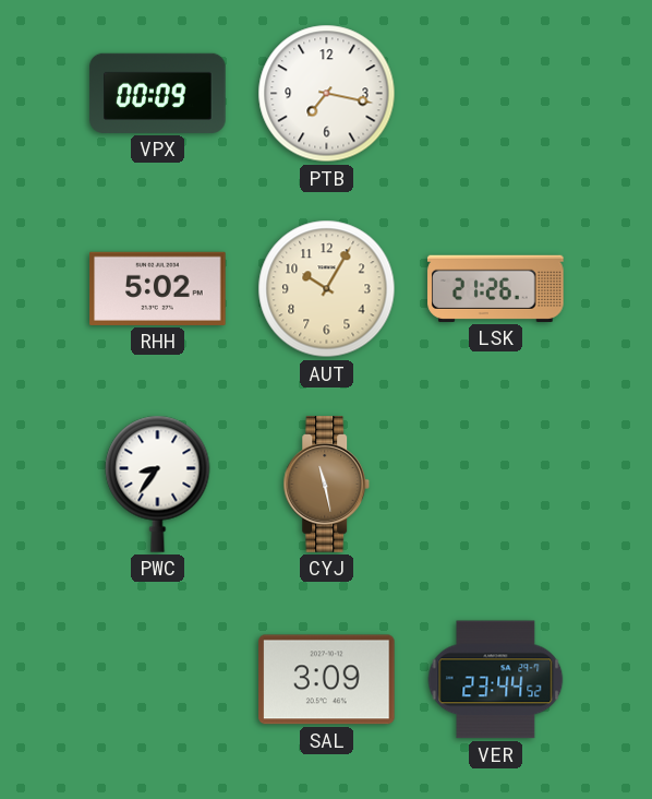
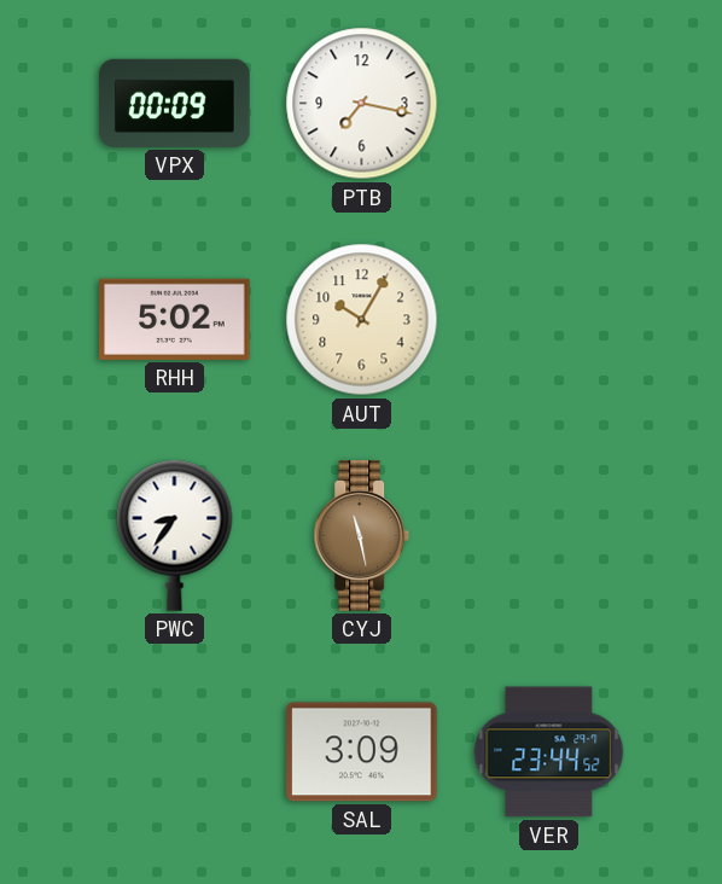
LSK: 21:26 -> none (496, 288)
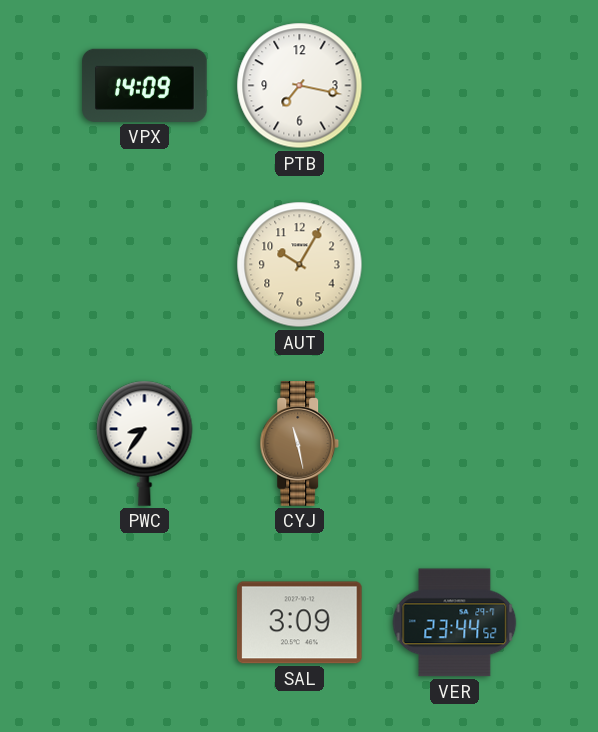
VPX: 00:09 -> 14:09 (145, 85)
RHH: 5:02 -> none (175, 319)
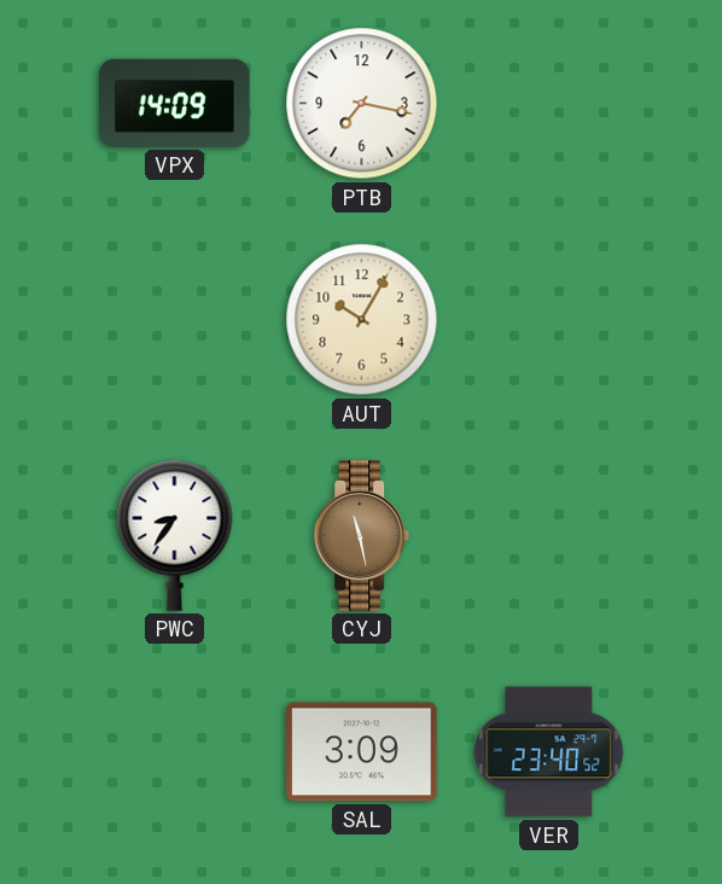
VER: 23:44 -> 23:40 (549, 752)
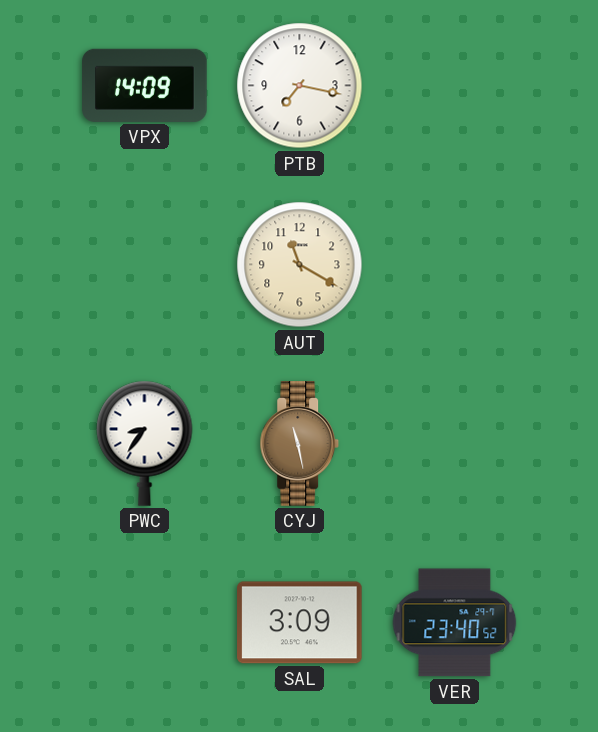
AUT: 10:05 -> 11:20 (300, 265)
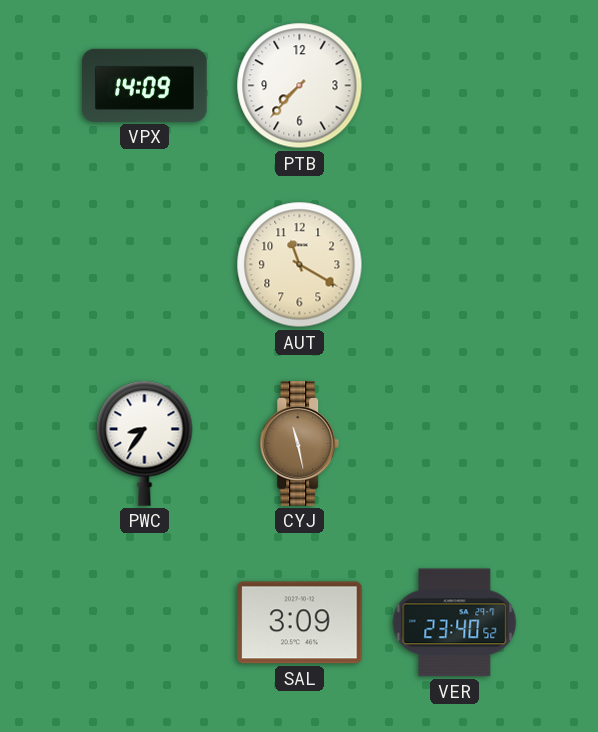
PTB: 7:17 -> 7:37 (300, 86)
